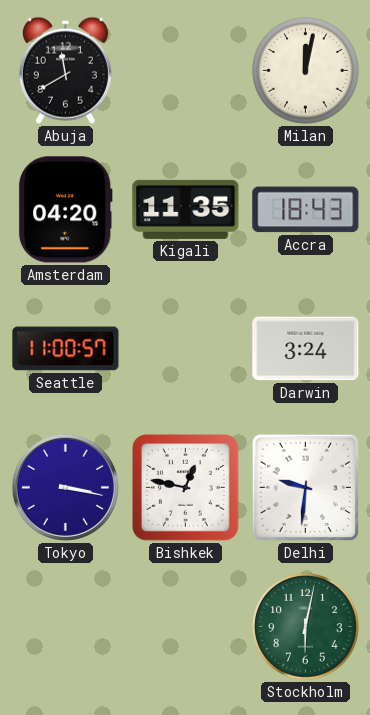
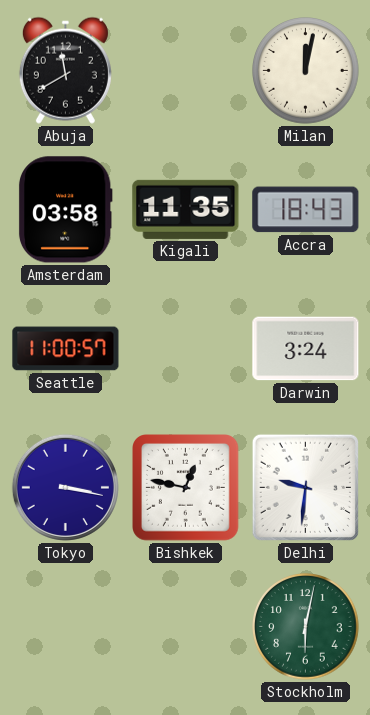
Amsterdam: 04:20 -> 03:58 (65, 210)
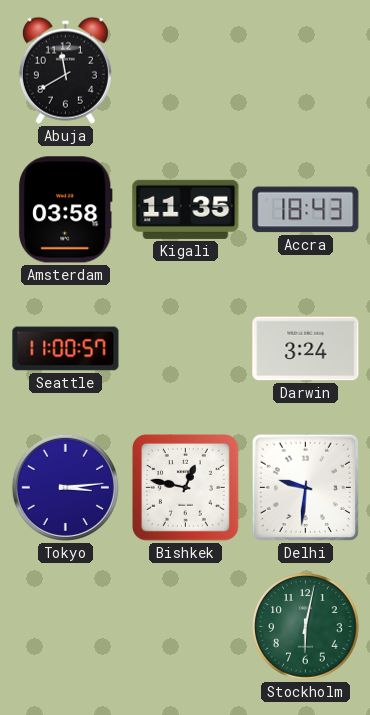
Milan: 12:02 -> none (306, 71)
Tokyo: 3:17 -> 3:14 (65, 487)
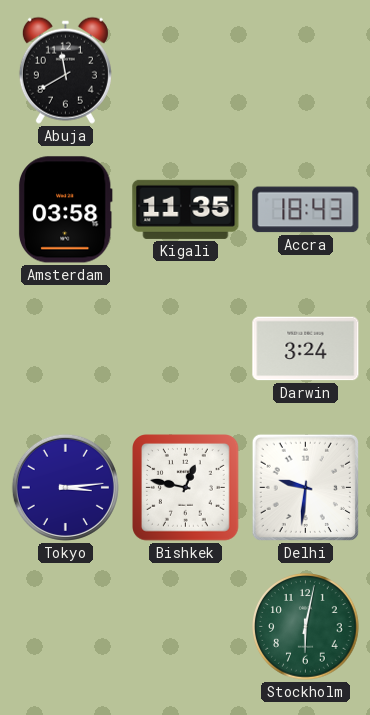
Seattle: 11:00 -> none (66, 349)
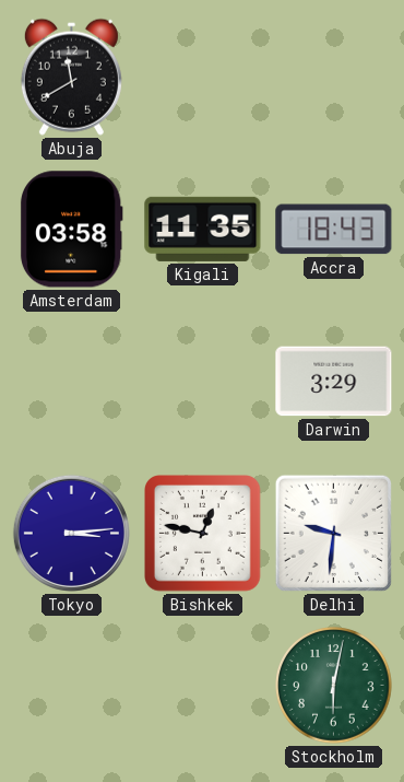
Darwin: 3:24 -> 3:29 (334, 382)
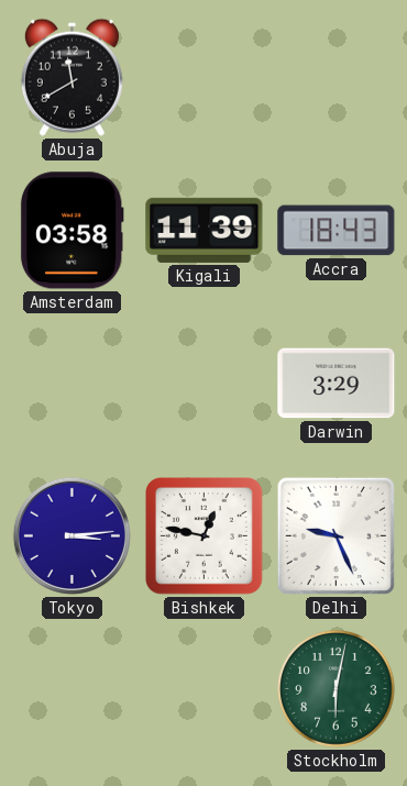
Kigali: 11:35 -> 11:39 (205, 230)
Delhi: 9:31 -> 9:26 (335, 535)
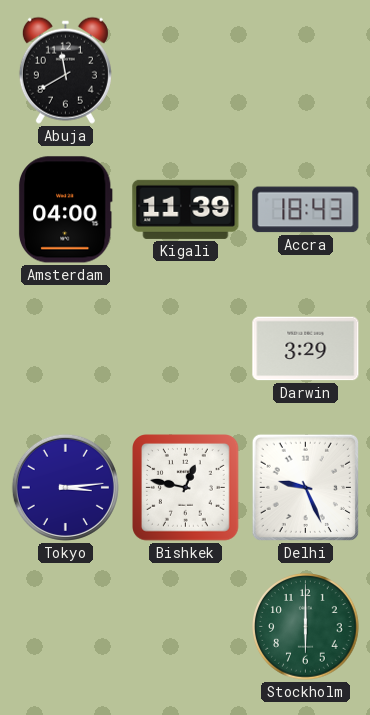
Amsterdam: 03:58 -> 04:00 (65, 210)
Stockholm: 6:02 -> 6:00 (306, 627)
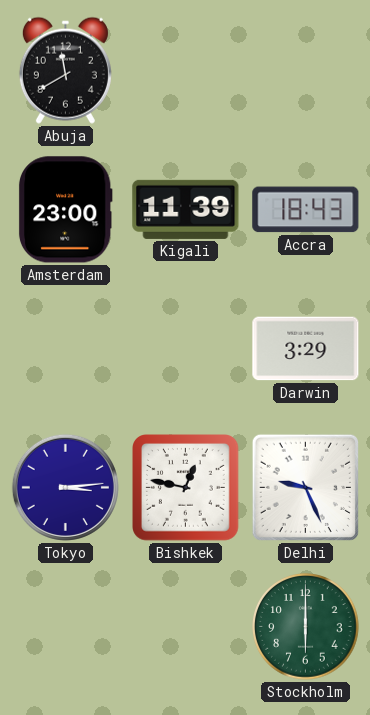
Amsterdam: 04:00 -> 23:00 (65, 210)
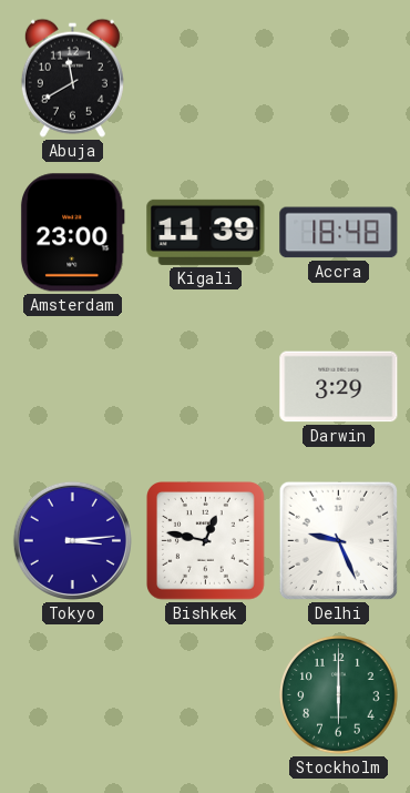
Accra: 18:43 -> 18:48 (339, 233)
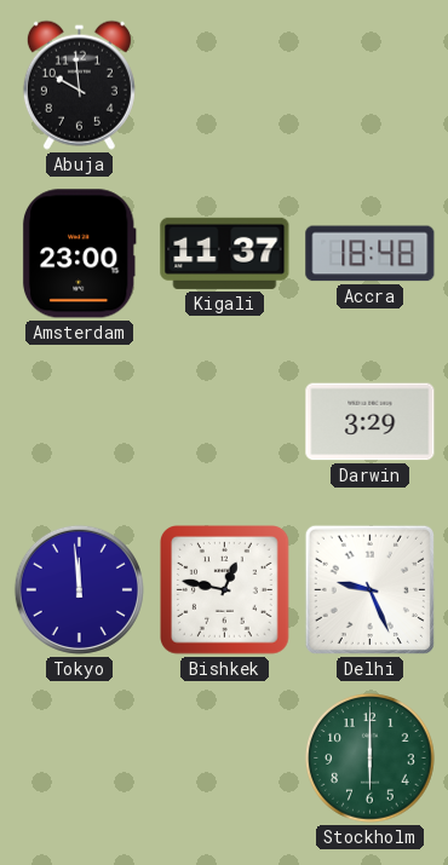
Abuja: 11:40 -> 9:59 (79, 85)
Kigali: 11:39 -> 11:37 (225, 253)
Tokyo: 3:14 -> 11:59 (79, 589)
